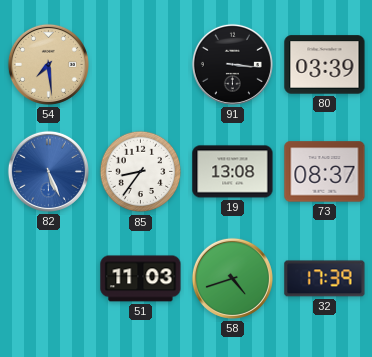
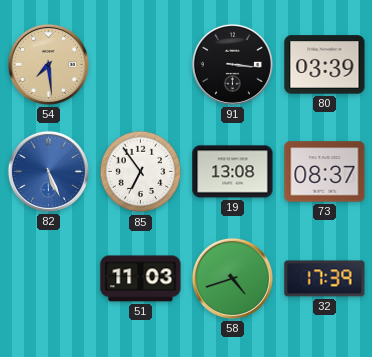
85: 8:36 -> 6:54 (141, 172)
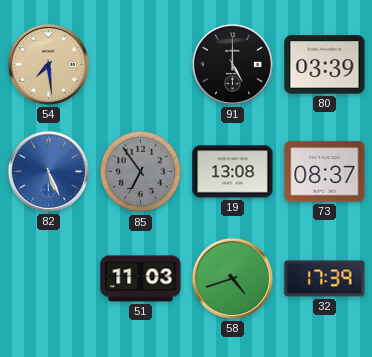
91: 3:16 -> 5:00 (232, 64)
85 dial: white -> grey (141, 172)
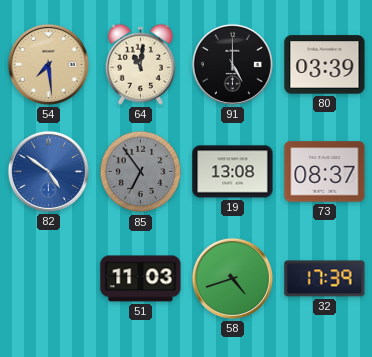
64: none -> 11:01 (140, 64)
82: 5:26 -> 4:51 (48, 171)
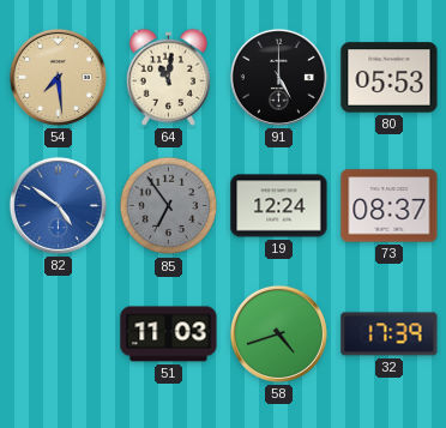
80: 03:39 -> 05:53 (390, 78)
19: 13:08 -> 12:24 (279, 206)
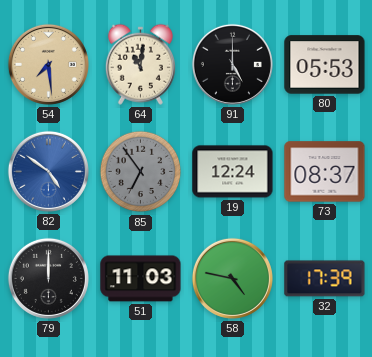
79: none -> 12:00 (48, 278)
58: 4:42 -> 4:47 (232, 278)
